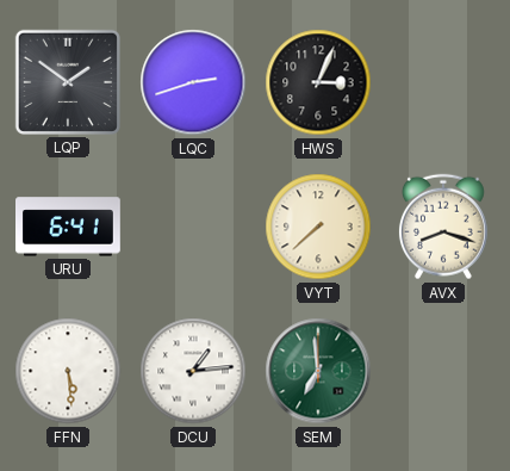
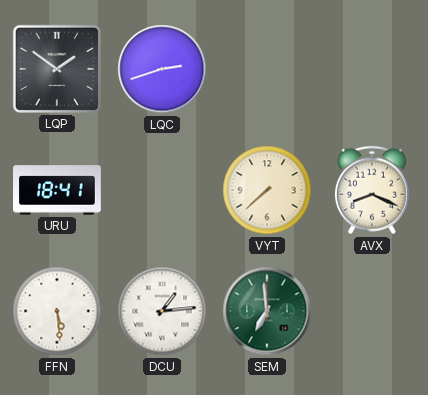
HWS: 3:04 -> none (318, 82)
URU: 6:41 -> 18:41 (58, 190)
AVX: 8:18 -> 8:19 (372, 190)
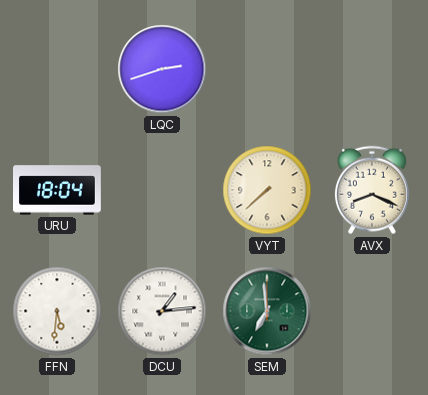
LQP: 1:51 -> none (57, 69)
URU: 18:41 -> 18:04 (58, 190)
FFN: 5:29 -> 5:31 (57, 311)
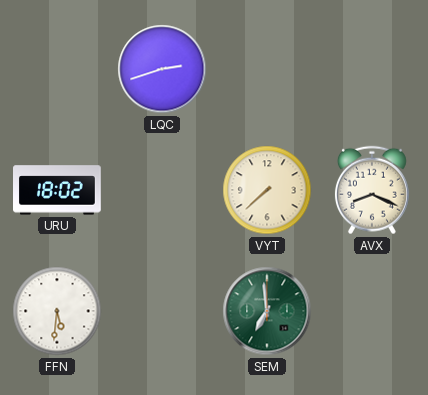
URU: 18:04 -> 18:02 (58, 190)
DCU: 1:14 -> none (162, 311)
